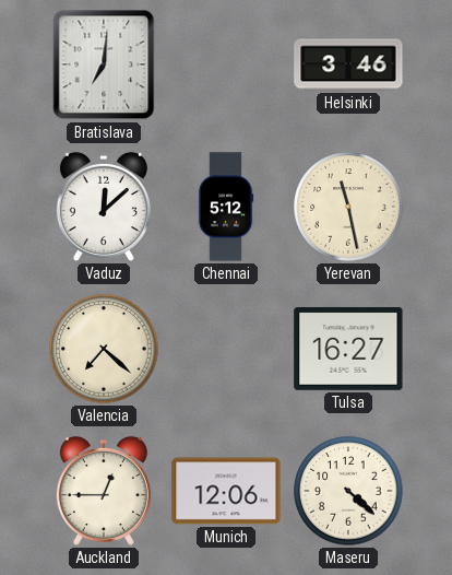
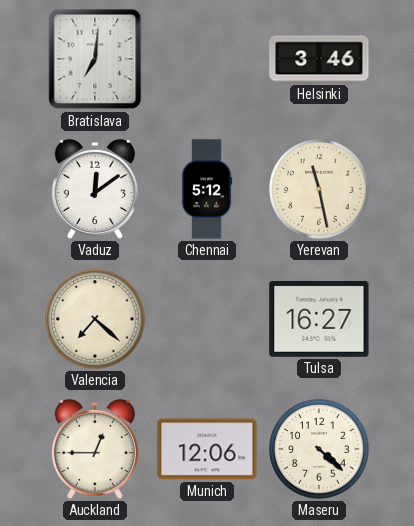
Vaduz: 12:08 -> 12:09 (95, 189)
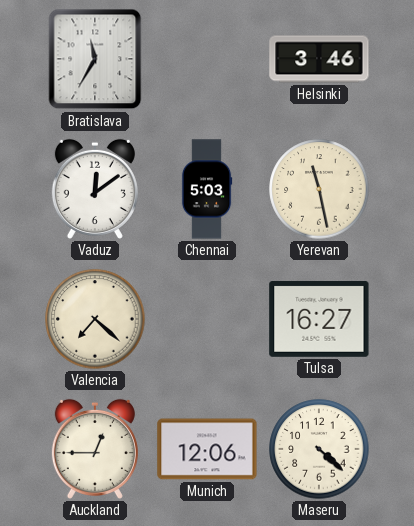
Bratislava: 7:01 -> 11:35 (95, 59)
Chennai: 5:12 -> 5:03 (207, 189)
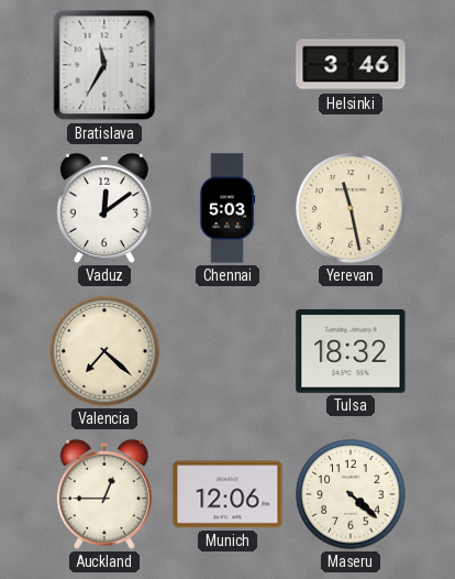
Tulsa: 16:27 -> 18:32 (351, 351)
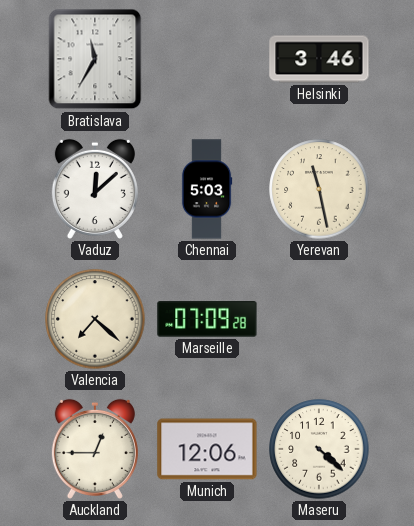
Vaduz: 12:09 -> 12:08 (95, 189)
Marseille: none -> 07:09 (207, 320)
Tulsa: 18:32 -> none (351, 351)
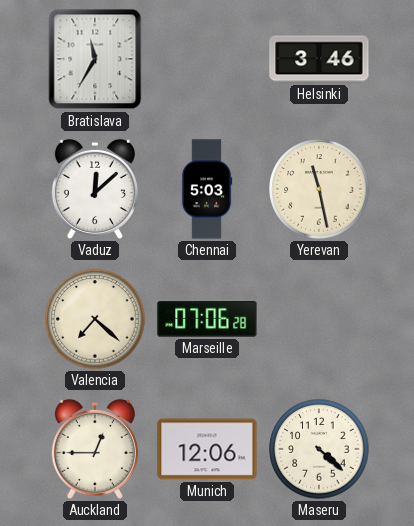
Marseille: 07:09 -> 07:06 (207, 320)
